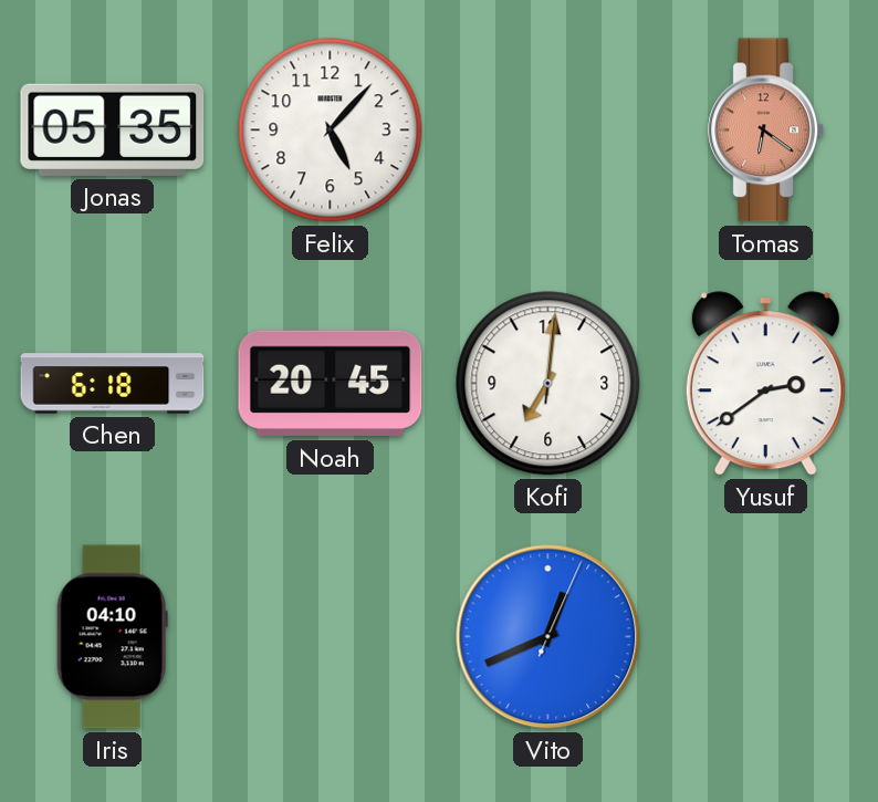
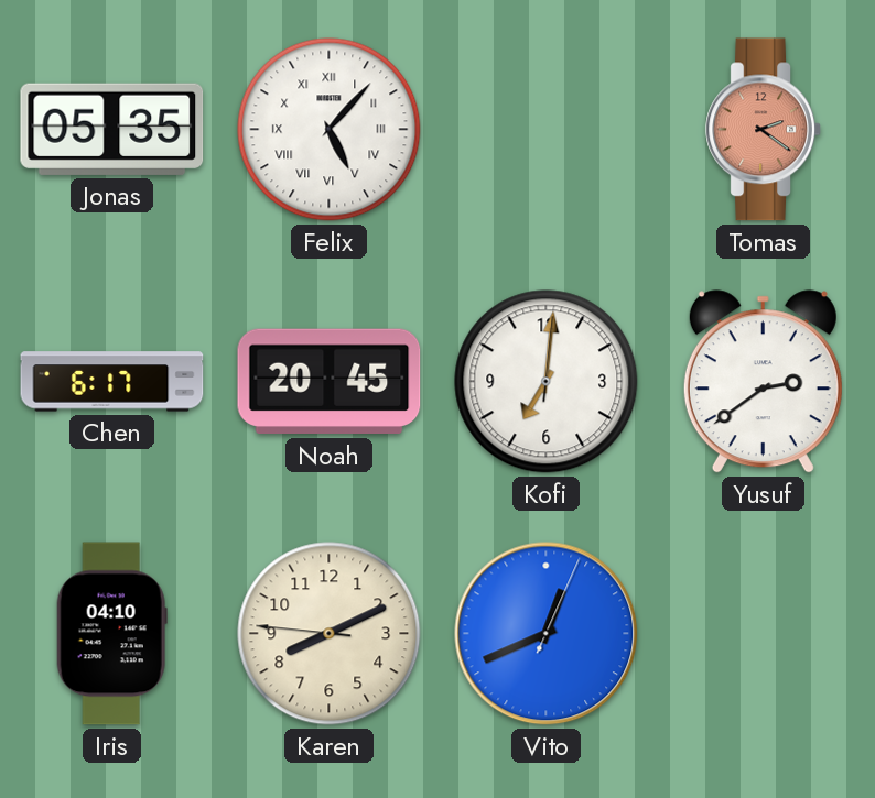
Felix numerals: Arabic -> Roman (330, 130)
Tomas: 6:21 -> 2:21 (764, 130)
Chen: 6:18 -> 6:17 (112, 382)
Karen: none -> 8:10 (330, 634)
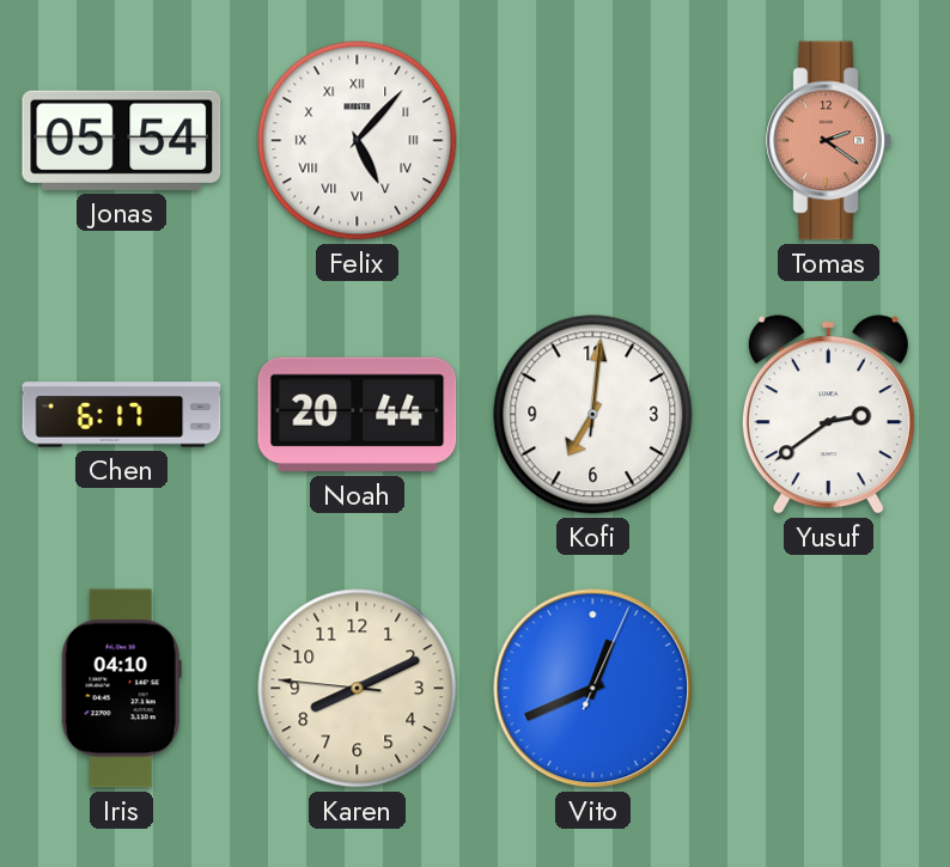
Jonas: 05:35 -> 05:54 (122, 140)
Noah: 20:45 -> 20:44 (358, 415)
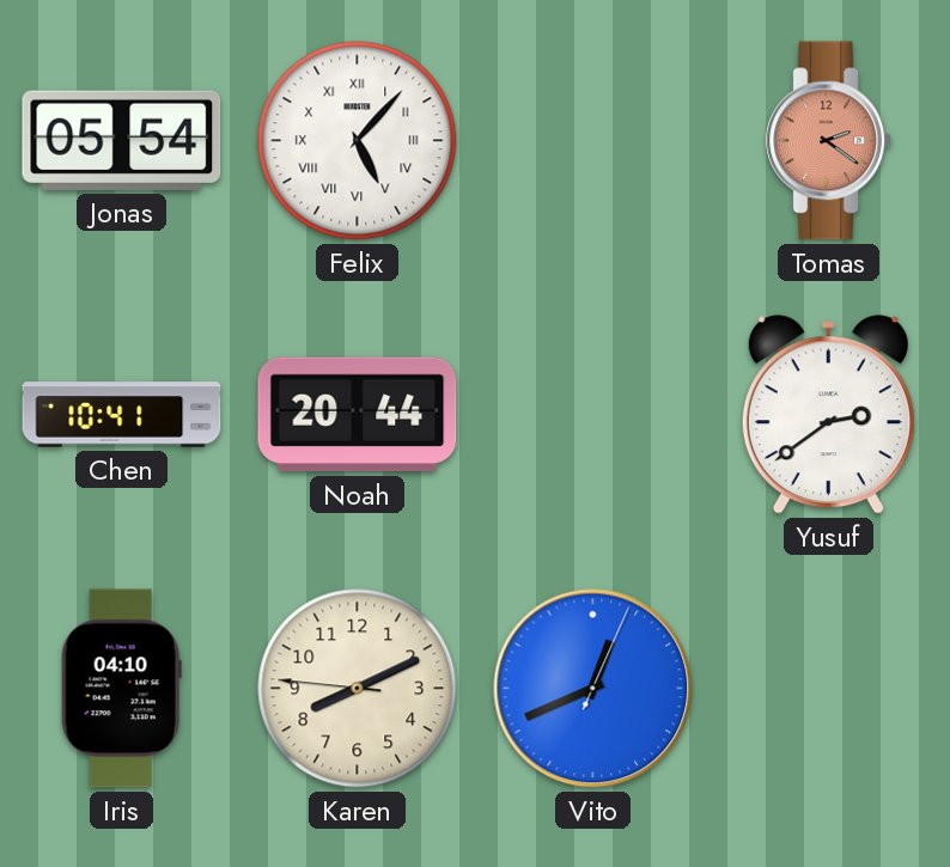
Chen: 6:17 -> 10:41 (122, 415)
Kofi: 7:01 -> none (593, 415)
